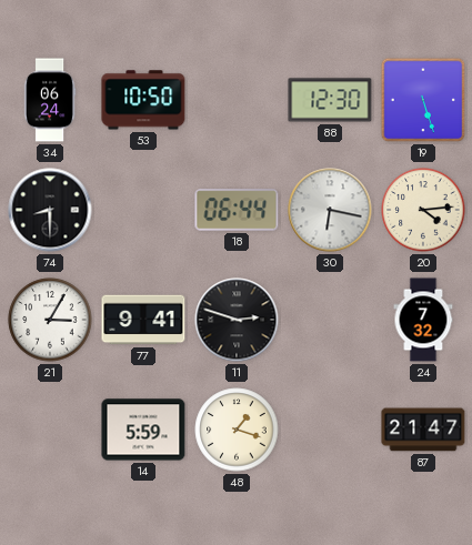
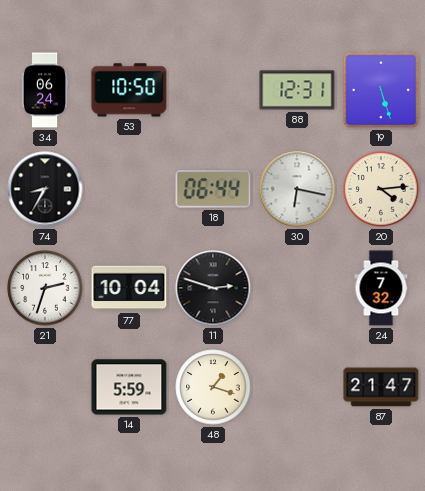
88: 12:30 -> 12:31 (297, 90)
74: 8:30 -> 8:35 (45, 189)
21: 3:05 -> 2:33 (45, 288)
77: 9:41 -> 10:04 (129, 288)
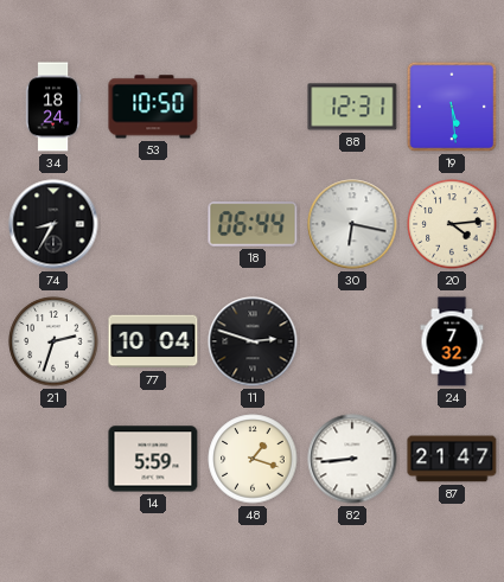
34: 06:24 -> 18:24 (53, 107)
19: 5:27 -> 5:29 (452, 107)
82: none -> 8:44 (352, 459)
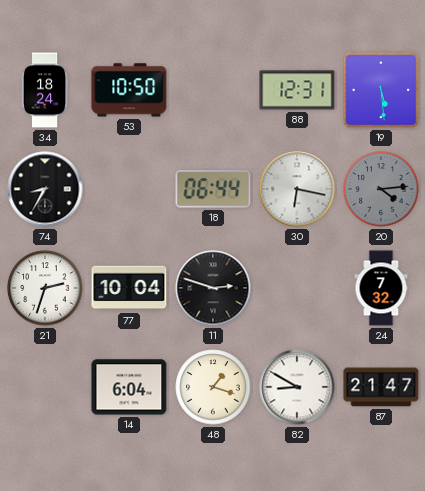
20 dial: cream -> grey (381, 189)
14: 5:59 -> 6:04 (129, 387)
82: 8:44 -> 8:50 (297, 387)
